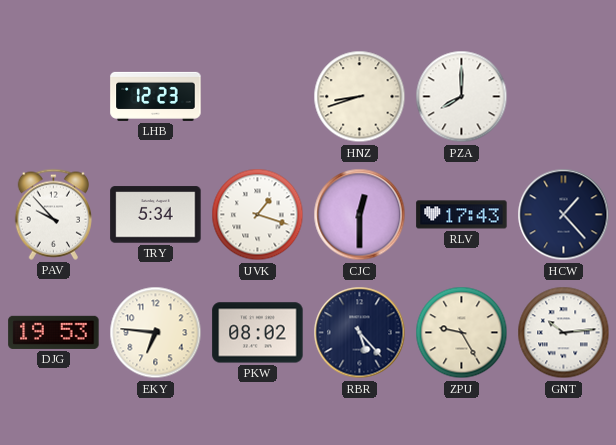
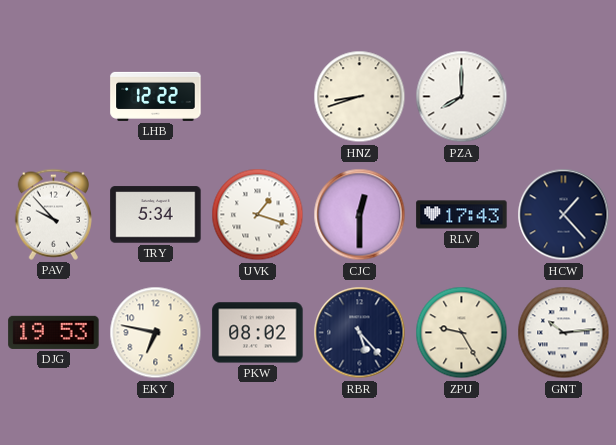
LHB: 12:23 -> 12:22 (156, 96)
EKY: 6:46 -> 6:47 (156, 333)
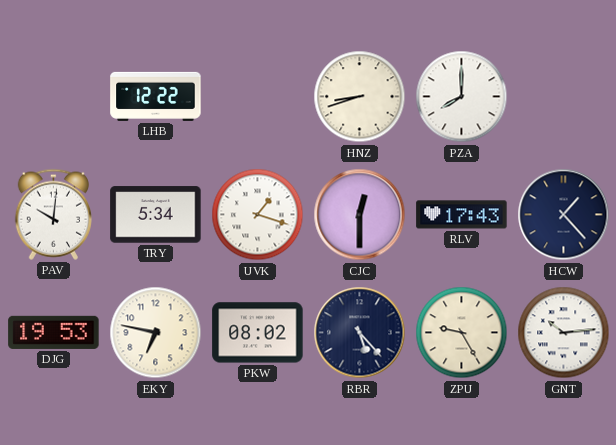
PAV: 9:53 -> 10:01 (53, 214)
